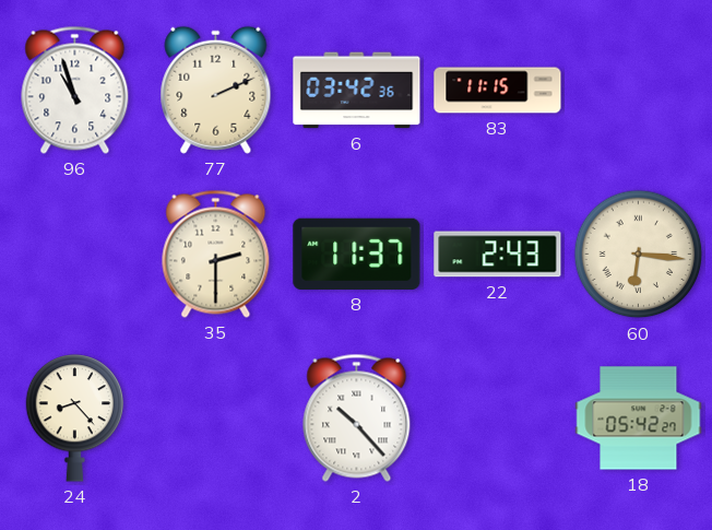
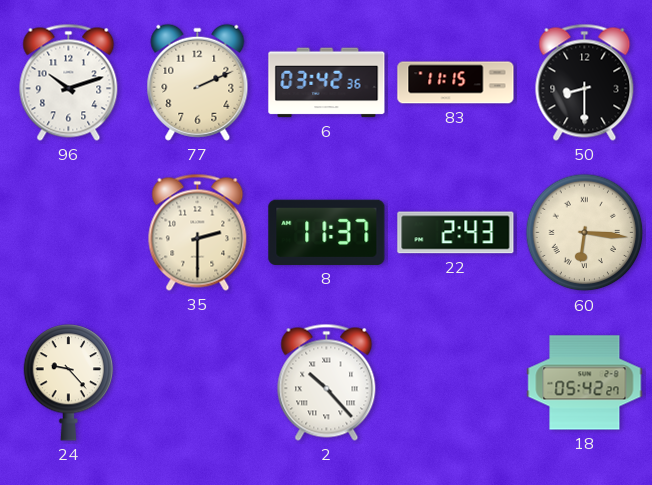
96: 10:57 -> 10:12 (69, 82)
50: none -> 8:30 (585, 82)
24: 8:23 -> 9:23 (69, 383)
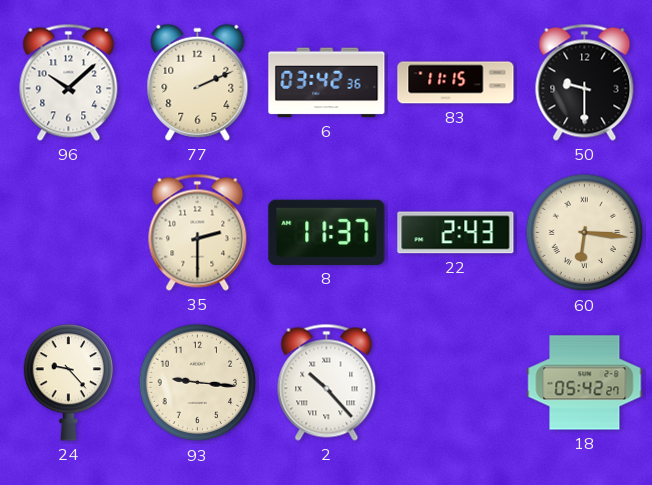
96: 10:12 -> 10:08 (69, 82)
50: 8:30 -> 9:30 (585, 82)
93: none -> 9:16 (198, 383)
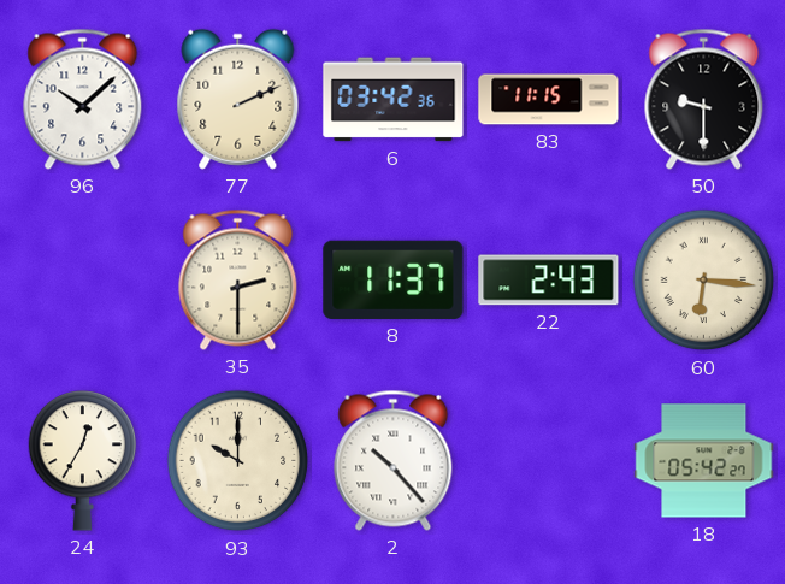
24: 9:23 -> 12:35 (83, 461)
93: 9:16 -> 10:00 (238, 461)
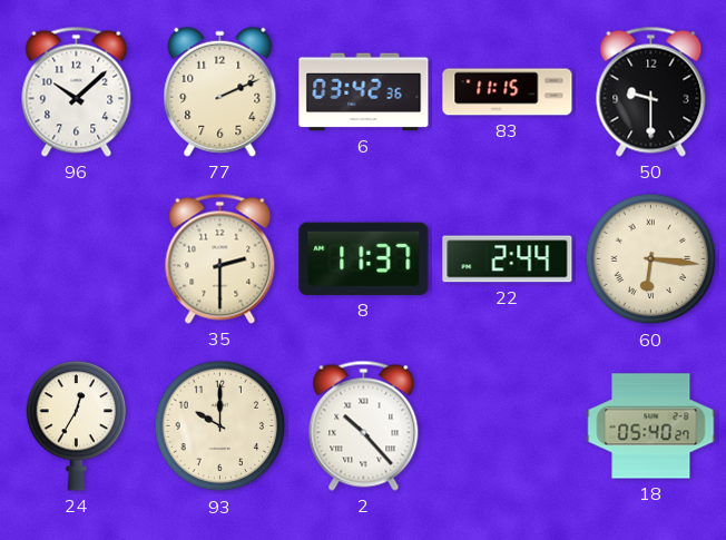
22: 2:43 -> 2:44 (508, 259)
18: 05:42 -> 05:40 (651, 426)
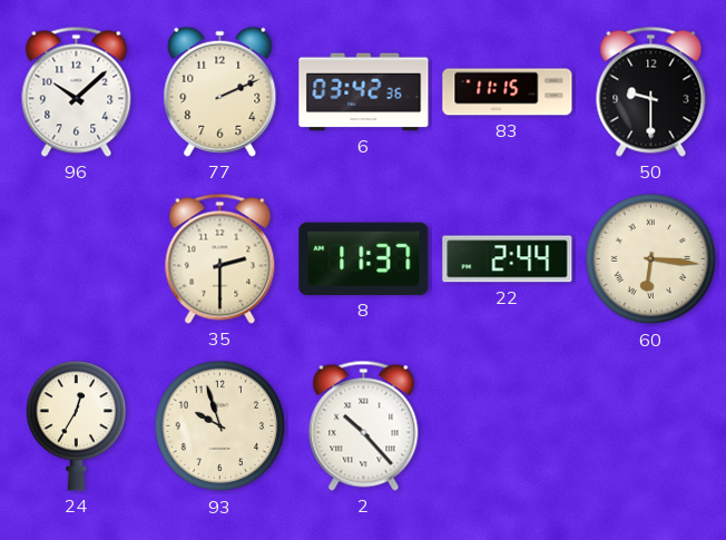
93: 10:00 -> 9:57 (220, 426)
18: 05:40 -> none (651, 426)
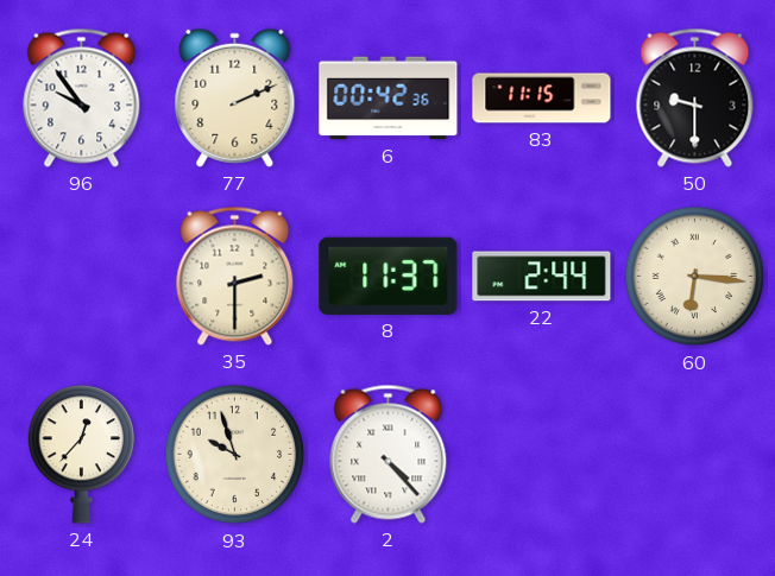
96: 10:08 -> 9:54 (82, 97)
6: 03:42 -> 00:42 (389, 99)
24: 12:35 -> 12:37 (82, 455)
2: 10:23 -> 4:23 (389, 454)
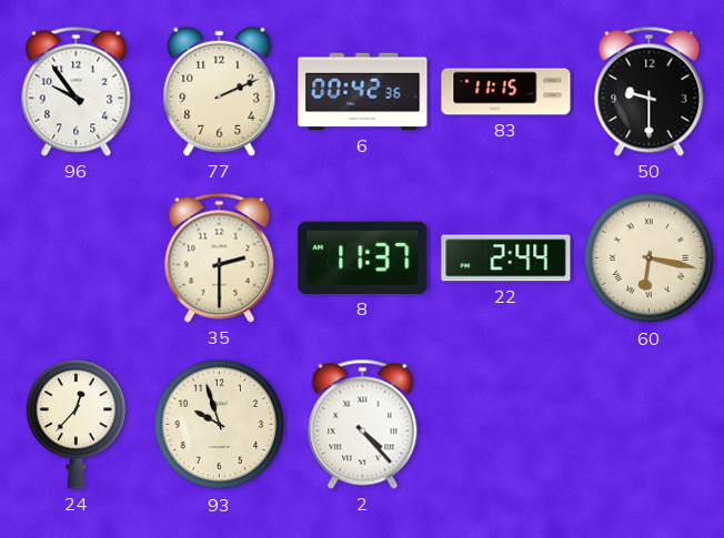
60: 6:16 -> 6:17 (650, 258)
